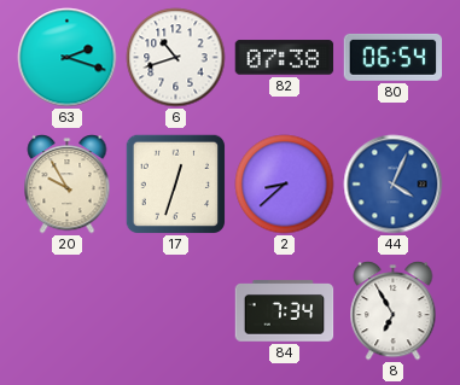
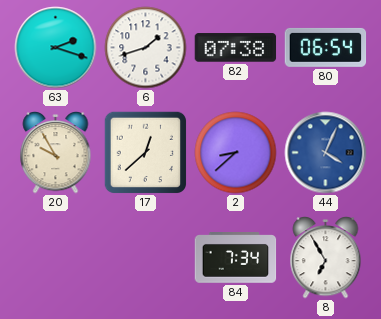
6: 10:42 -> 1:42 (146, 48)
17: 12:33 -> 12:38 (145, 152)
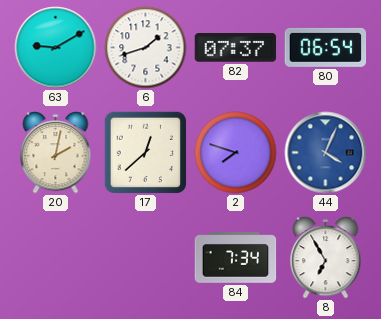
63: 2:18 -> 9:10 (56, 48)
82: 07:38 -> 07:37 (236, 48)
20: 9:55 -> 2:02 (56, 153)
2: 8:38 -> 7:48 (236, 153)
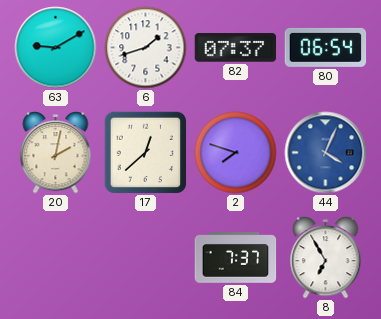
84: 7:34 -> 7:37 (236, 258)
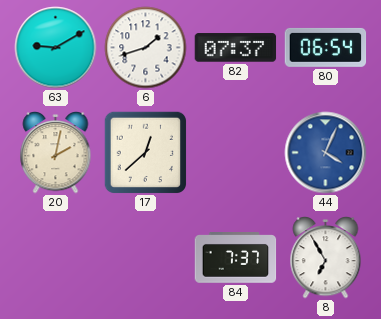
2: 7:48 -> none (236, 153)
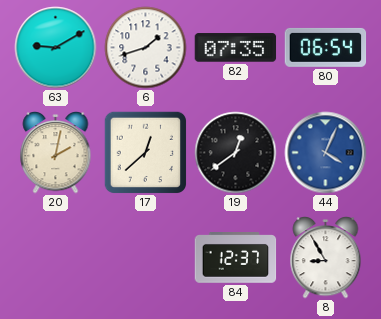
82: 07:37 -> 07:35 (236, 48)
19: none -> 12:39 (236, 153)
84: 7:37 -> 12:37 (236, 258)
8: 6:55 -> 8:55 (326, 258)
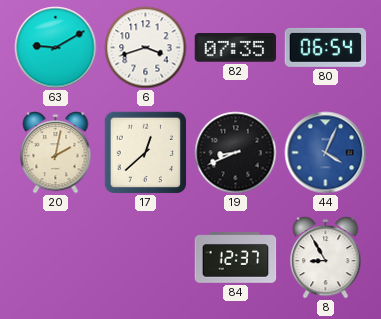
6: 1:42 -> 3:42 (146, 48)
19: 12:39 -> 8:41 (236, 153)
